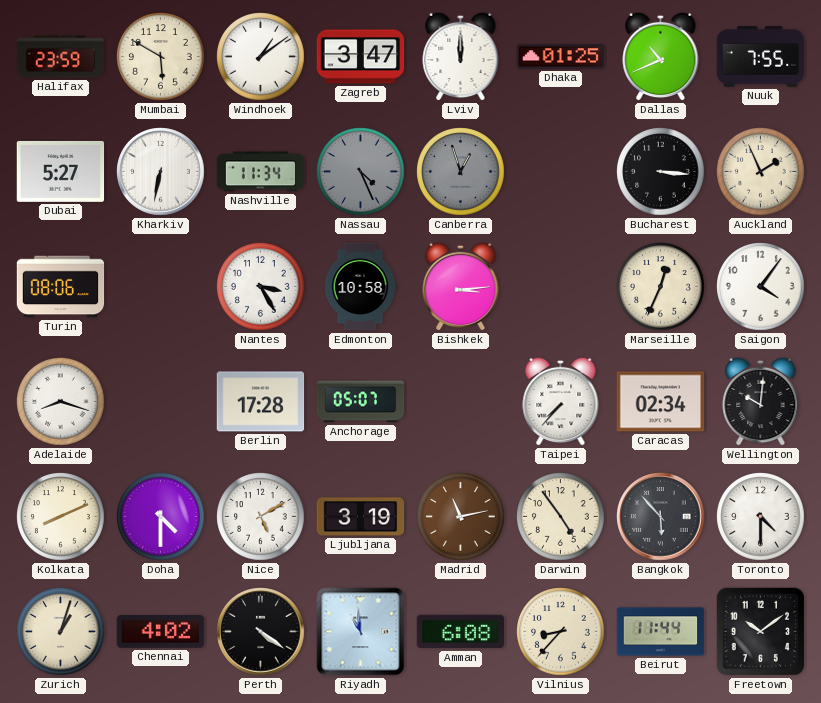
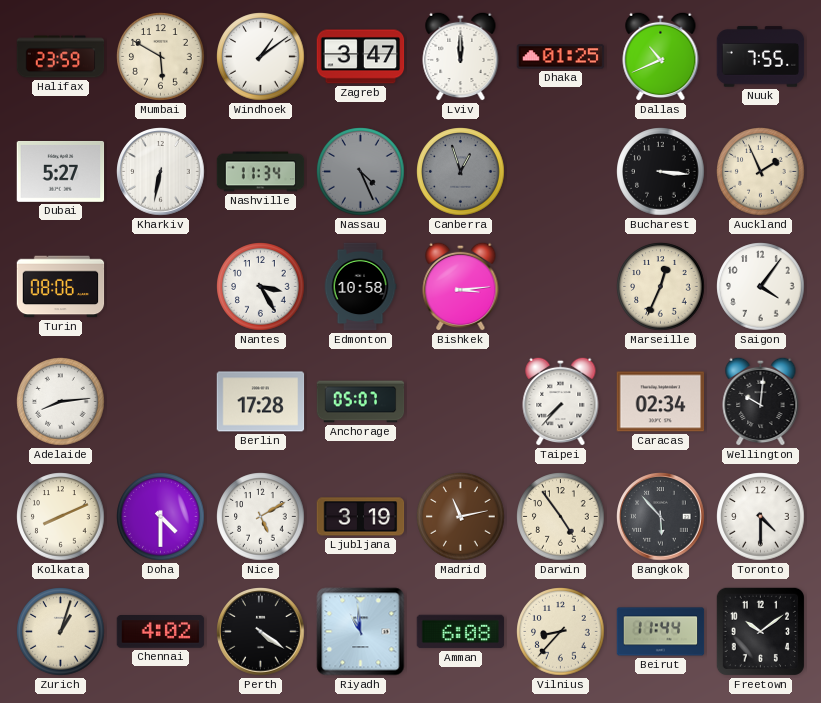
Adelaide: 8:18 -> 8:14 (61, 402)
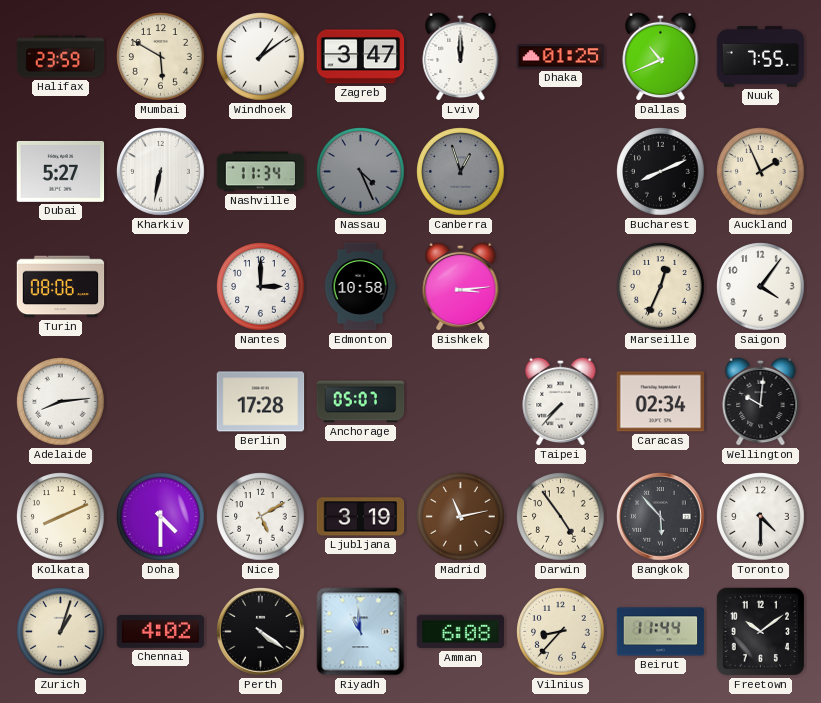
Bucharest: 3:16 -> 8:11 (661, 172)
Nantes: 3:25 -> 3:00 (261, 287)
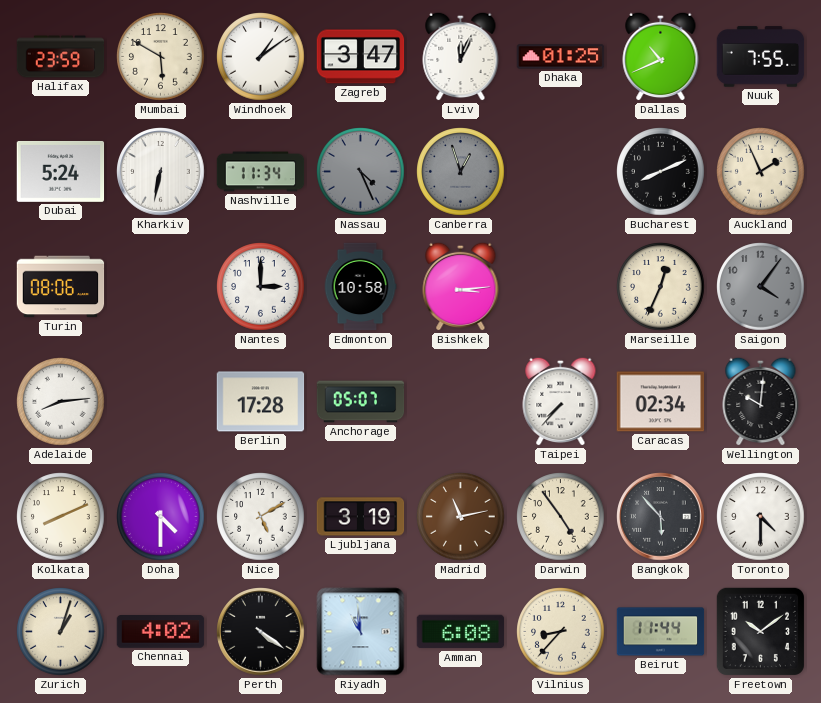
Lviv: 12:00 -> 12:04 (461, 56)
Dubai: 5:27 -> 5:24 (61, 171)
Saigon dial: white -> grey (761, 287)
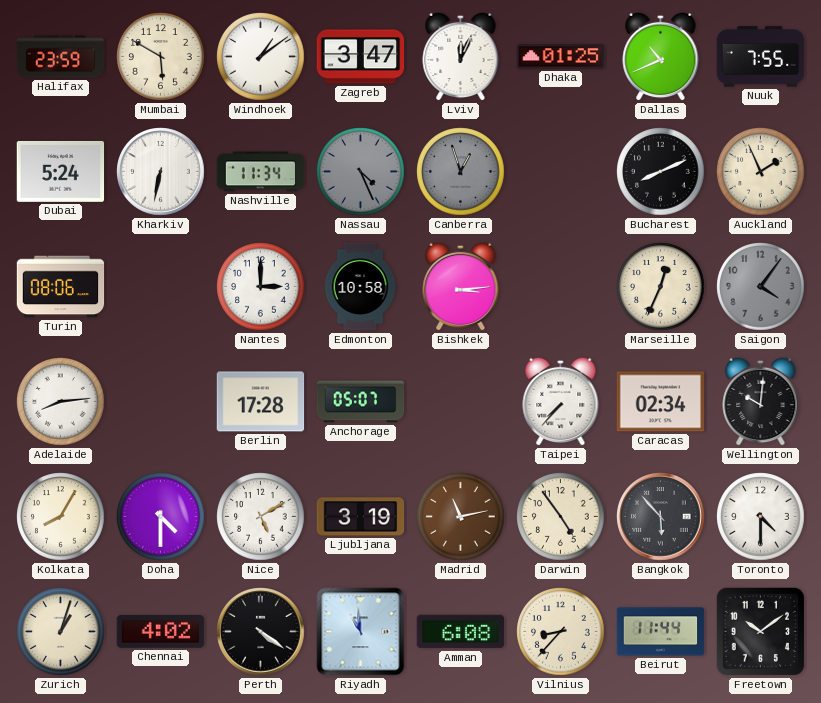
Kolkata: 8:11 -> 8:05 (61, 517)
